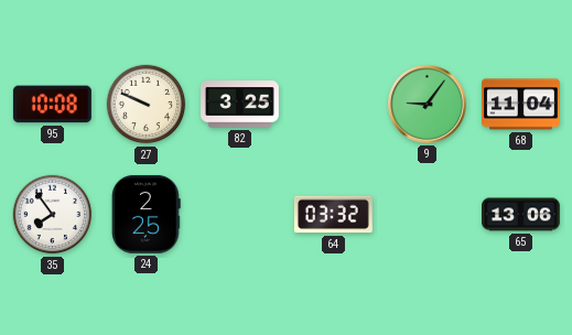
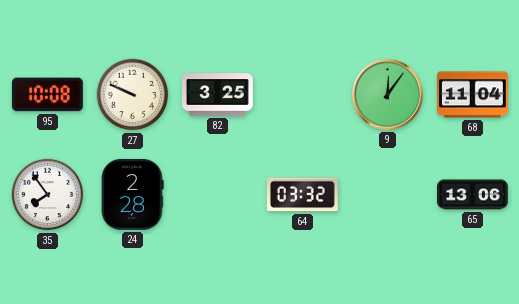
9: 9:06 -> 12:06 (388, 95)
24: 2:25 -> 2:28 (133, 194)
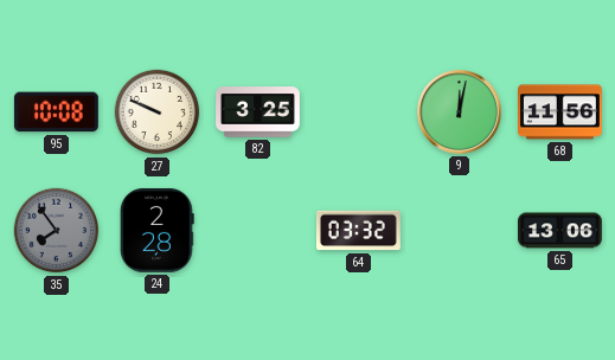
9: 12:06 -> 12:02 (460, 112)
68: 11:04 -> 11:56 (560, 112)
35 dial: white -> grey (57, 231)
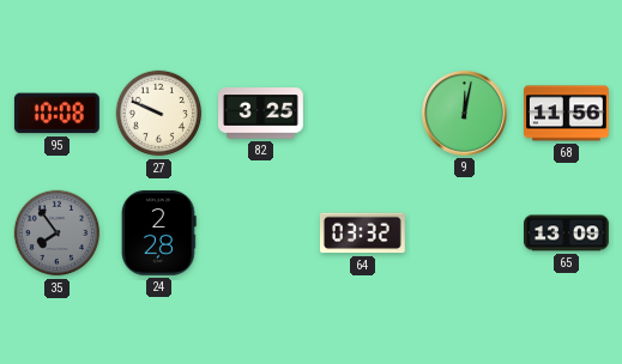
65: 13:06 -> 13:09 (567, 233)
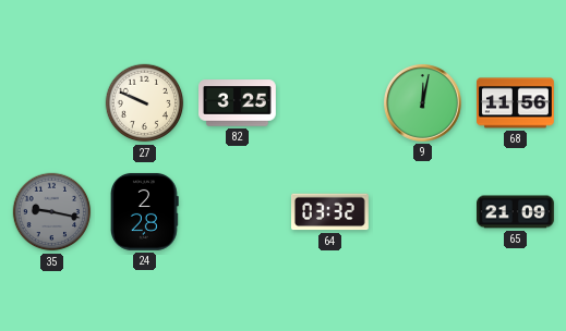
95: 10:08 -> none (56, 114)
35: 7:54 -> 9:17 (52, 212)
65: 13:09 -> 21:09 (516, 212)
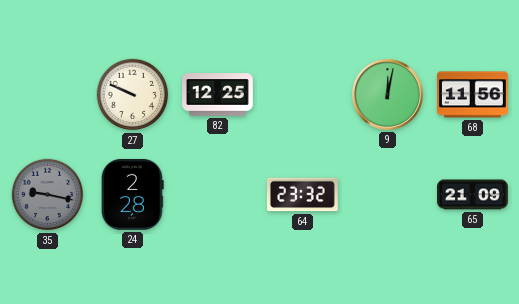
82: 3:25 -> 12:25 (218, 95)
64: 03:32 -> 23:32 (302, 195)
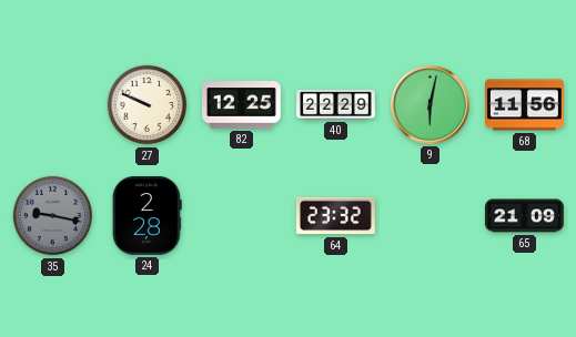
40: none -> 22:29 (336, 105)
9: 12:02 -> 6:02 (431, 105)
